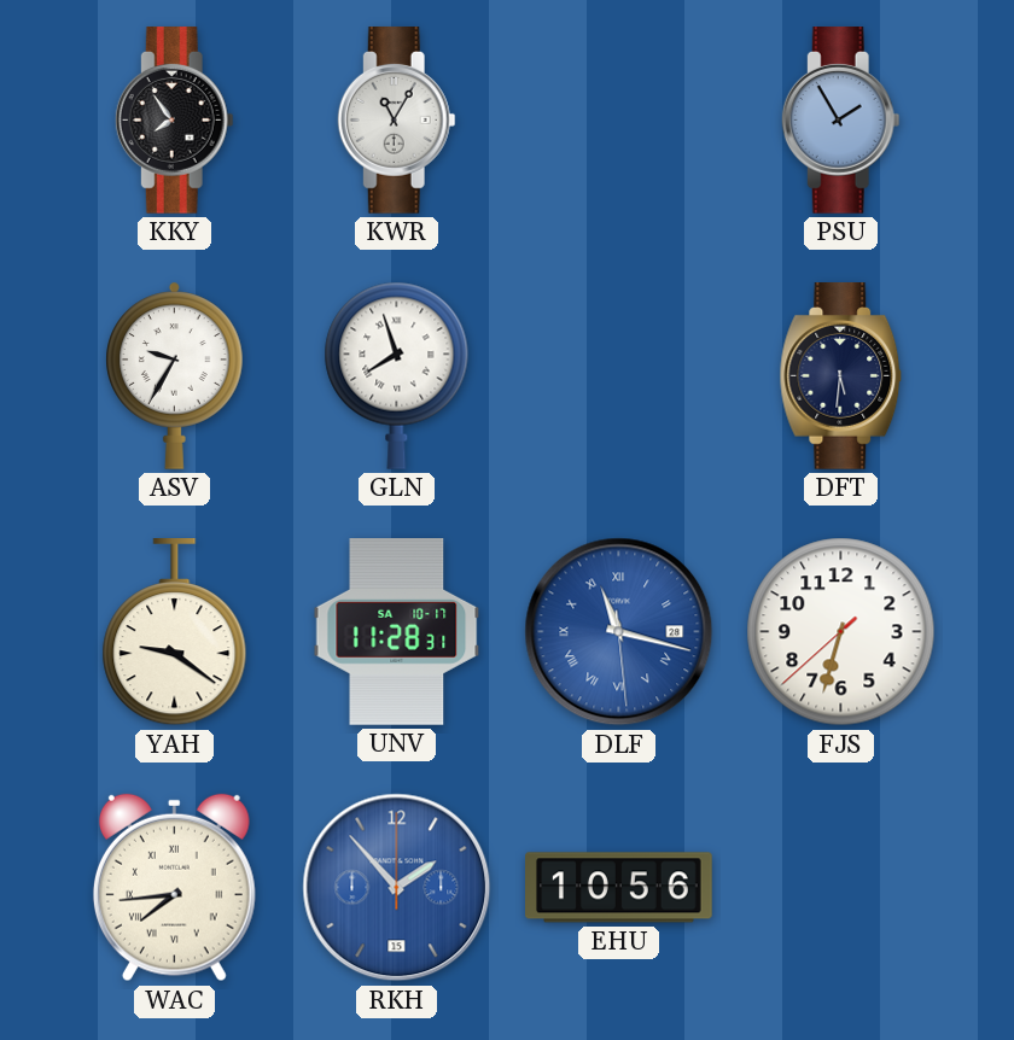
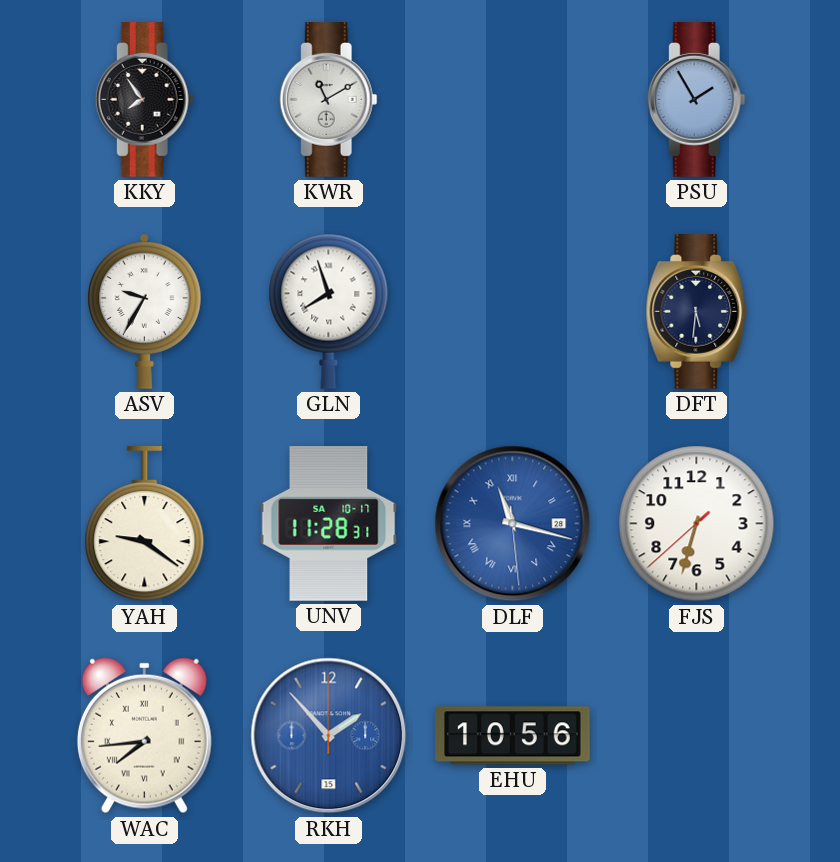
KWR: 11:05 -> 11:10 (328, 100)
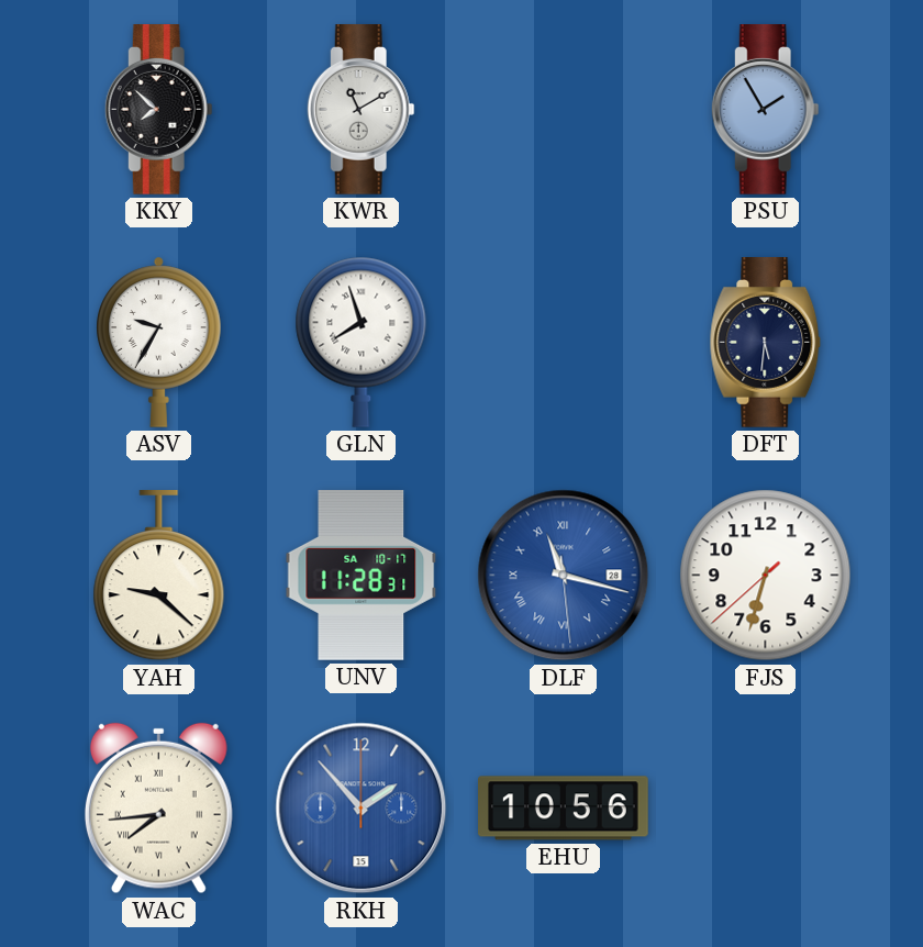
KKY: 7:54 -> 7:52 (158, 110)
YAH: 9:21 -> 9:22 (159, 577)
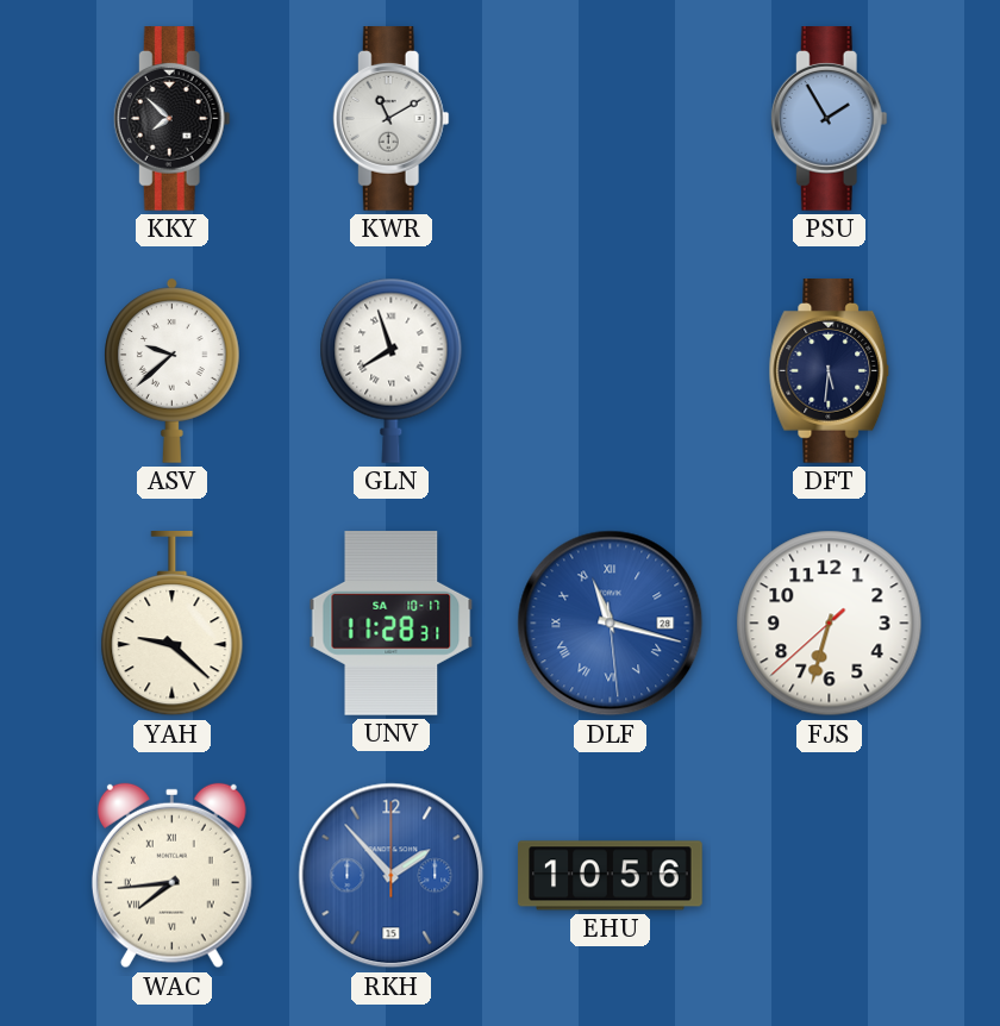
ASV: 9:35 -> 9:38 (173, 370)
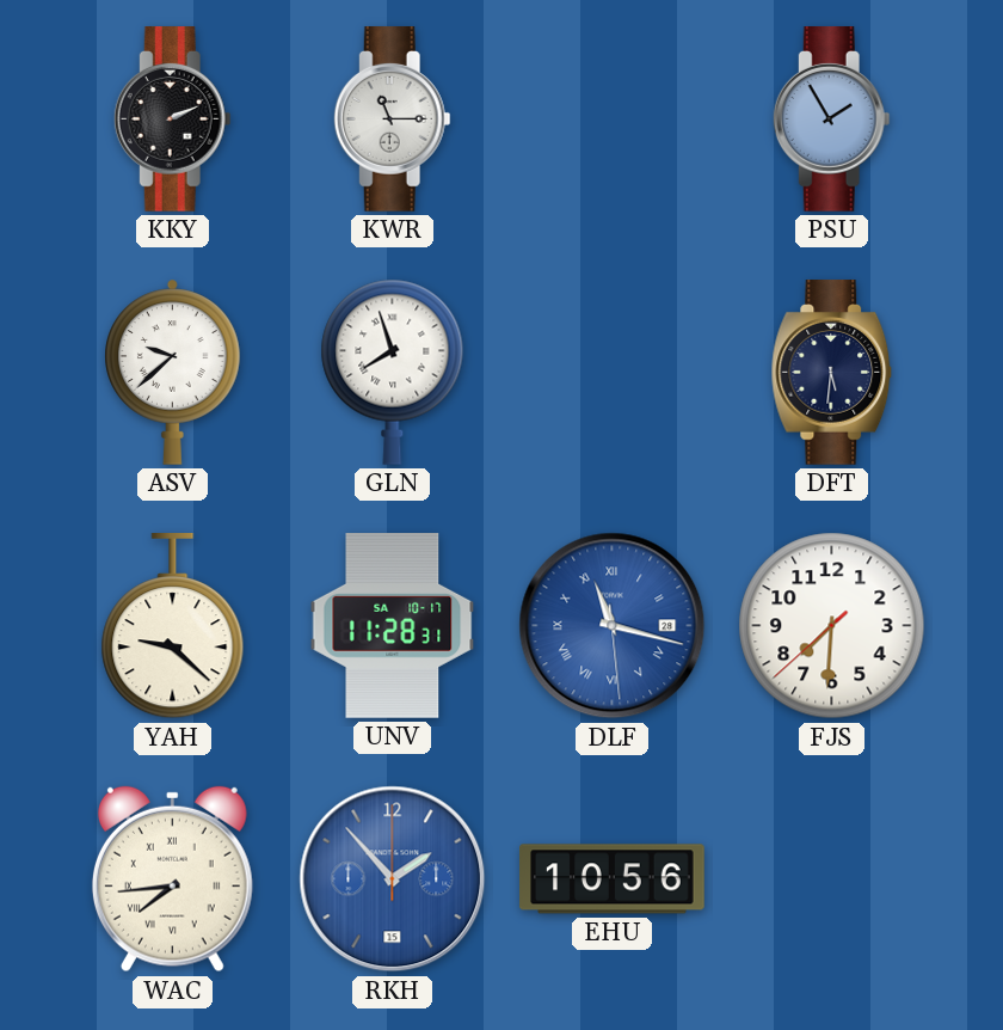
KKY: 7:52 -> 2:11 (172, 119)
KWR: 11:10 -> 11:15 (392, 119)
FJS: 6:32 -> 7:30 (832, 626)
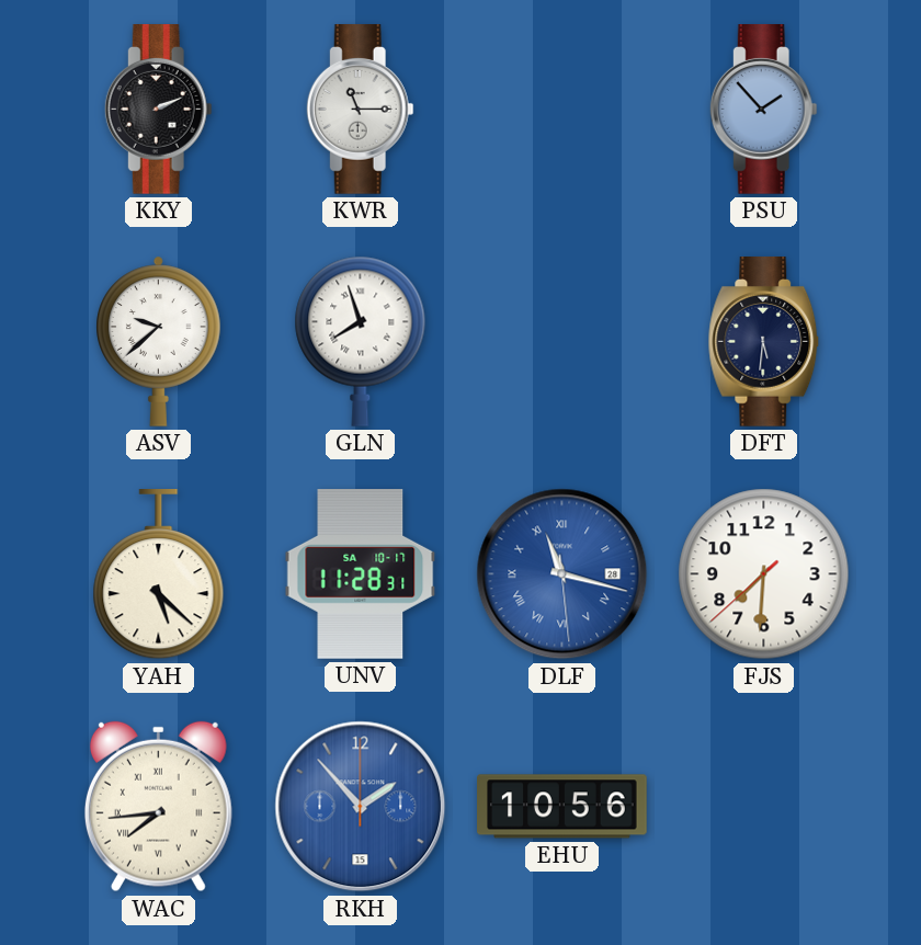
PSU: 1:55 -> 1:53 (763, 110)
YAH: 9:22 -> 5:22 (159, 576)
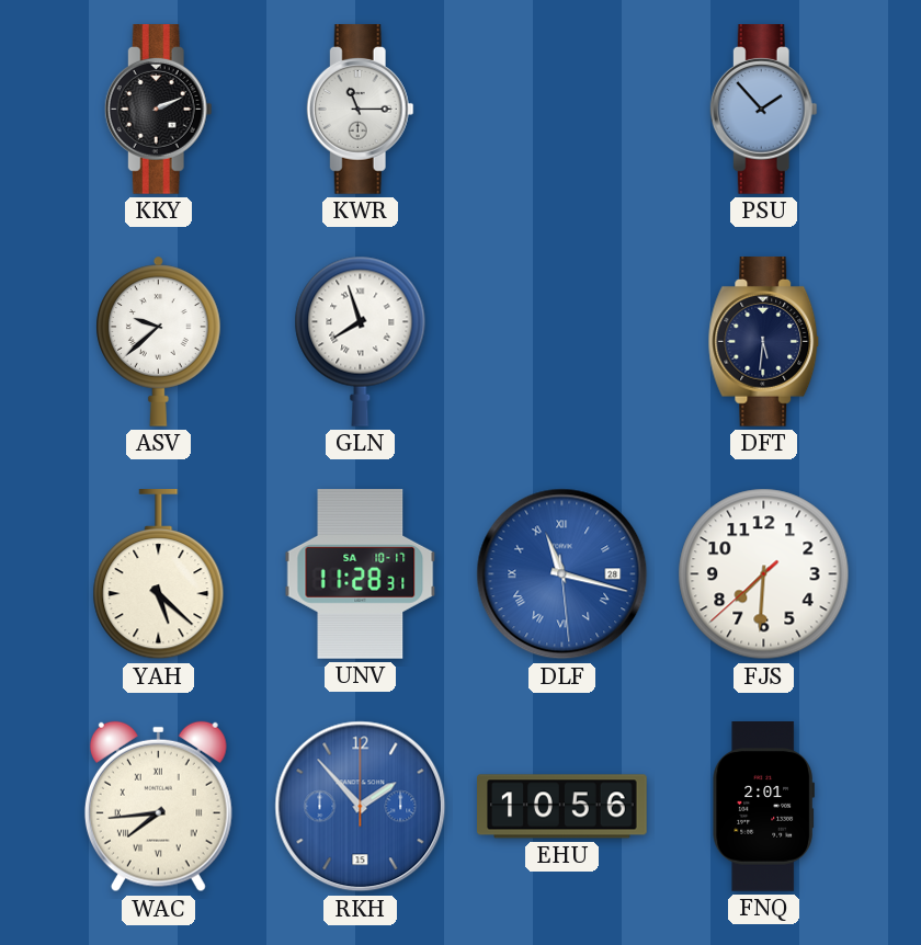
FNQ: none -> 2:01 (763, 807)
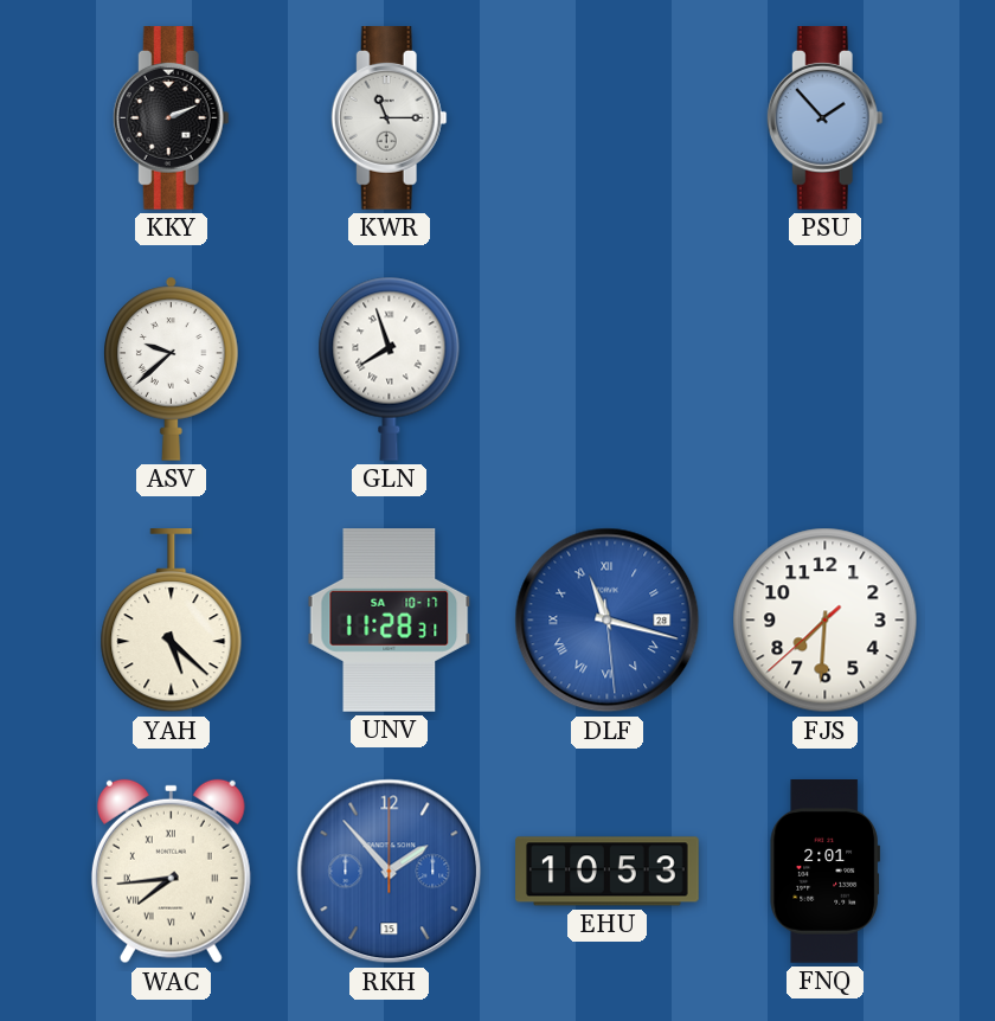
DFT: 5:31 -> none (764, 342)
EHU: 10:56 -> 10:53 (608, 872)
